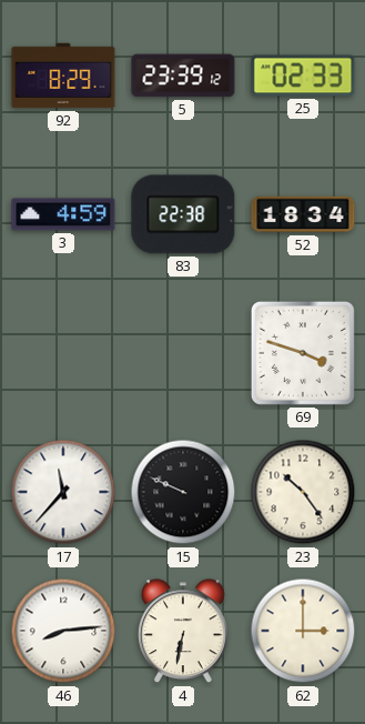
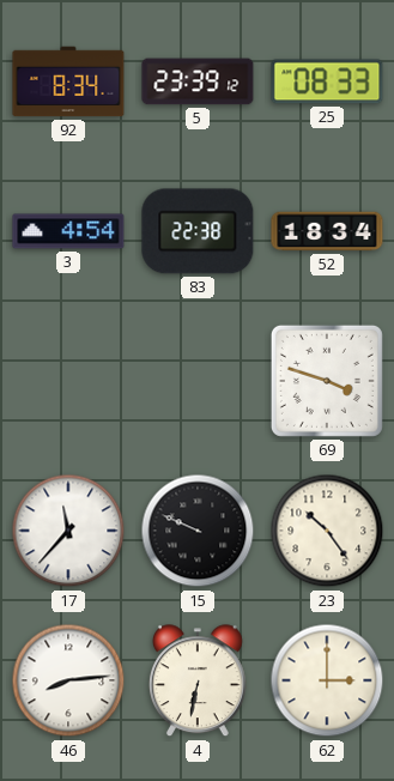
92: 8:29 -> 8:34 (68, 81)
25: 02:33 -> 08:33 (327, 81)
3: 4:59 -> 4:54 (68, 231)
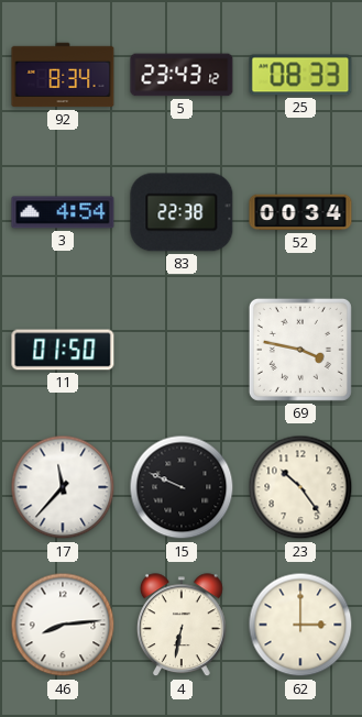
5: 23:39 -> 23:43 (182, 75)
52: 18:34 -> 00:34 (300, 212)
11: none -> 01:50 (63, 350)
69: 3:48 -> 3:47 (300, 350)
